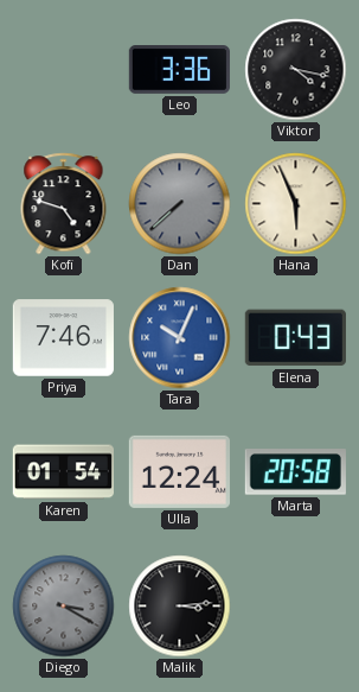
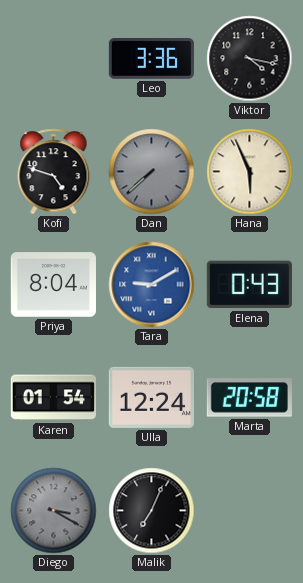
Priya: 7:46 -> 8:04 (53, 285)
Tara: 10:04 -> 9:10 (152, 285)
Malik: 3:14 -> 7:04 (152, 511)
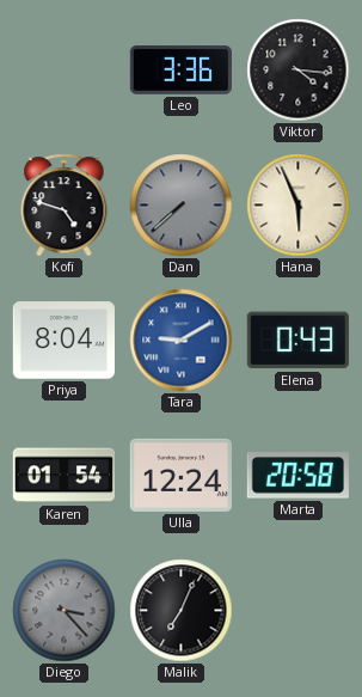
Viktor: 4:17 -> 4:16 (299, 71)
Diego: 3:20 -> 3:23 (65, 611)
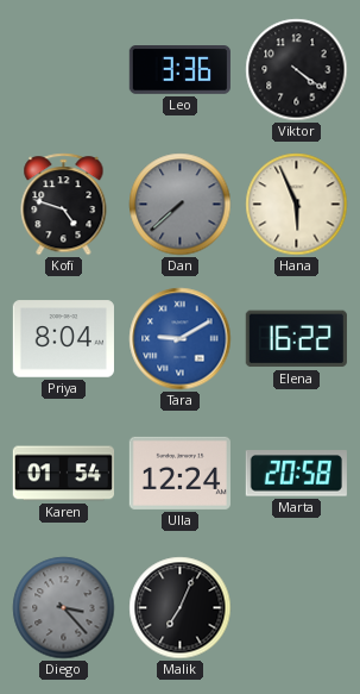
Viktor: 4:16 -> 4:21 (297, 70)
Elena: 0:43 -> 16:22 (296, 339)
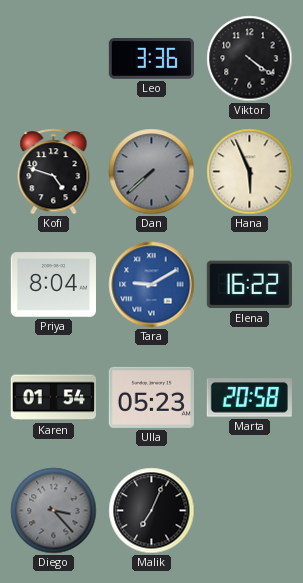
Ulla: 12:24 -> 05:23 (151, 397)
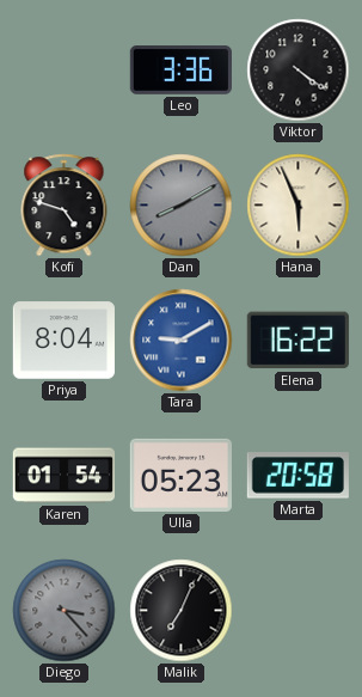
Dan: 7:38 -> 8:10 (182, 206)
